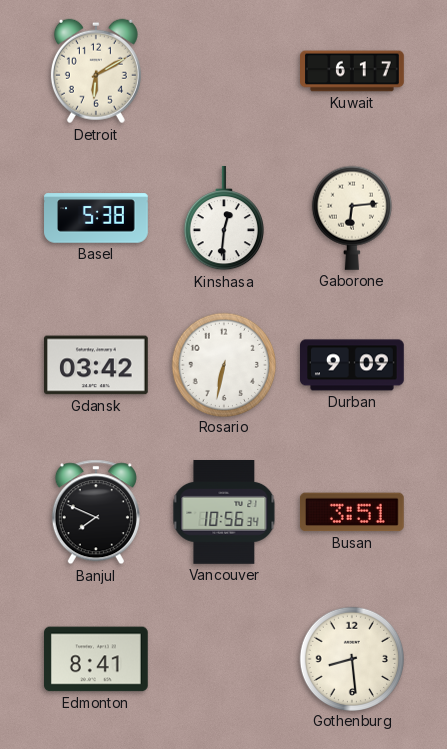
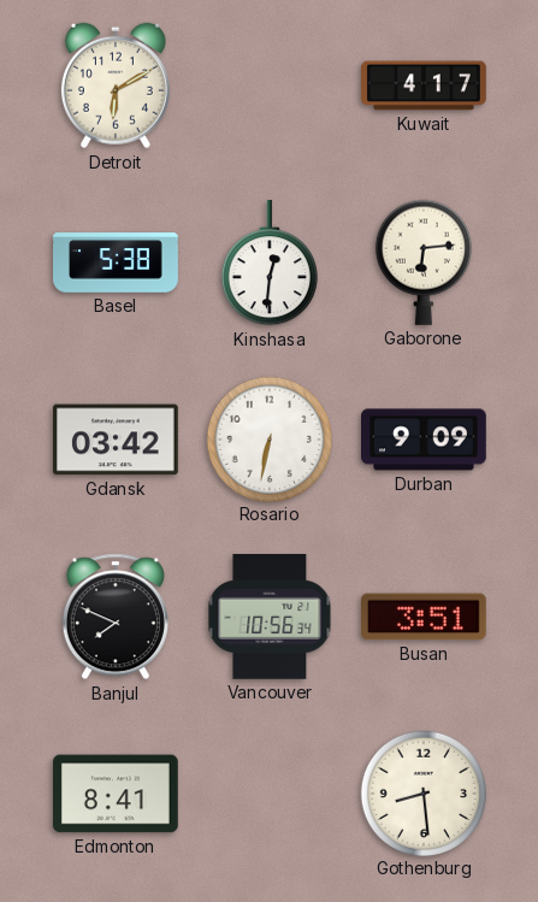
Kuwait: 6:17 -> 4:17 (424, 86)
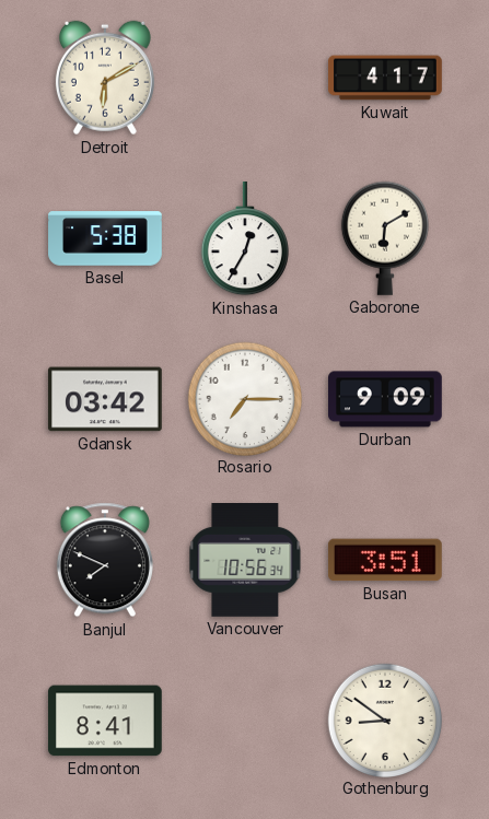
Kinshasa: 12:31 -> 12:35 (245, 239)
Gaborone: 6:14 -> 6:10 (385, 238)
Rosario: 6:32 -> 7:15 (244, 398)
Gothenburg: 8:29 -> 8:51 (384, 719)
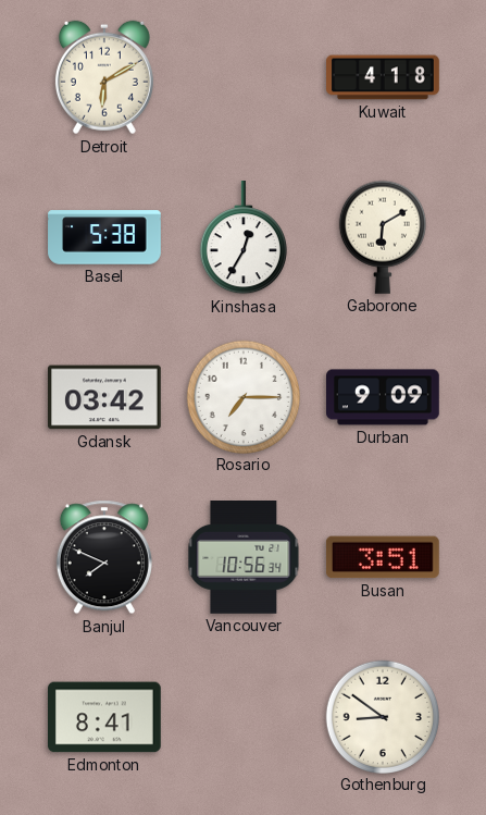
Kuwait: 4:17 -> 4:18 (383, 77)
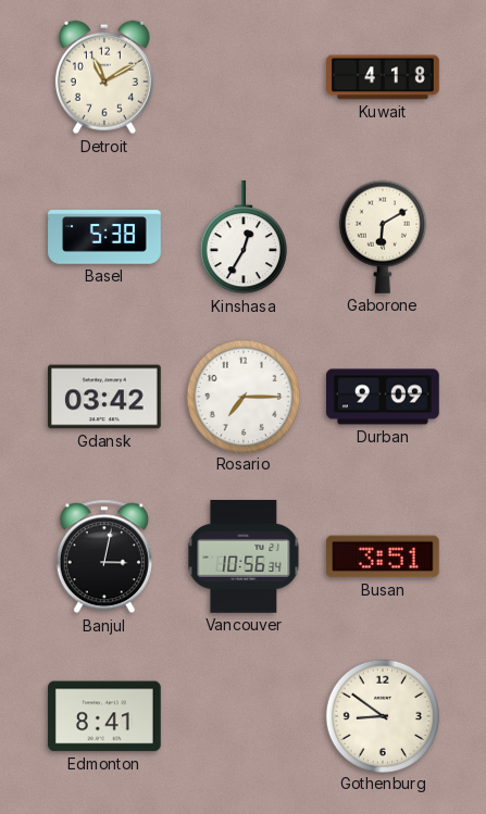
Detroit: 6:10 -> 11:10 (104, 77)
Banjul: 7:49 -> 3:02 (104, 556)
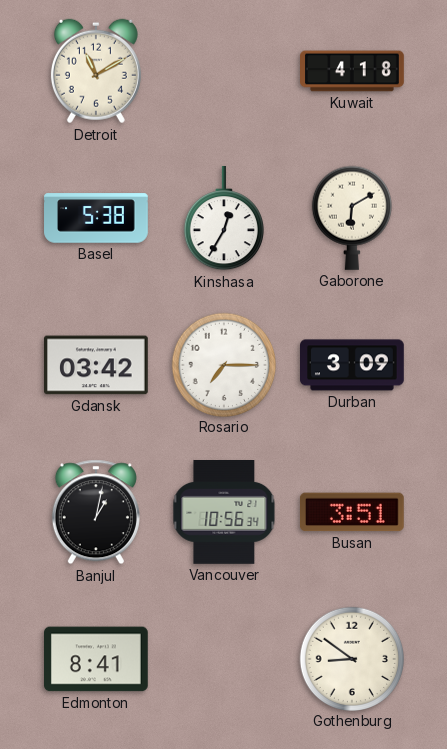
Durban: 9:09 -> 3:09 (353, 365)
Banjul: 3:02 -> 1:02 (96, 512)
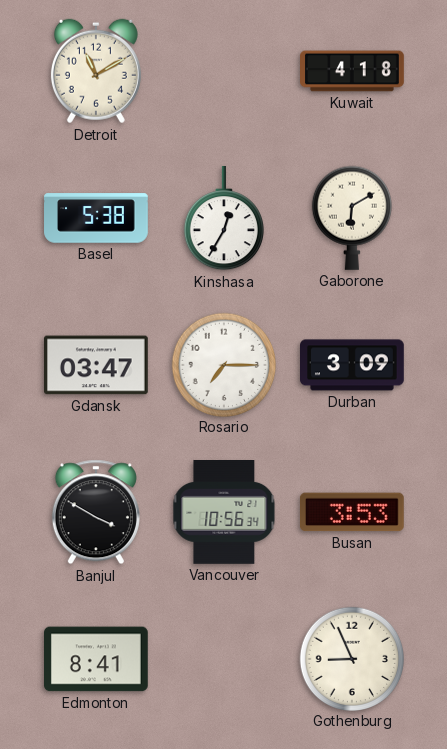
Gdansk: 03:42 -> 03:47 (97, 365)
Banjul: 1:02 -> 3:50 (96, 512)
Busan: 3:51 -> 3:53 (352, 512)
Gothenburg: 8:51 -> 8:56 (351, 658)
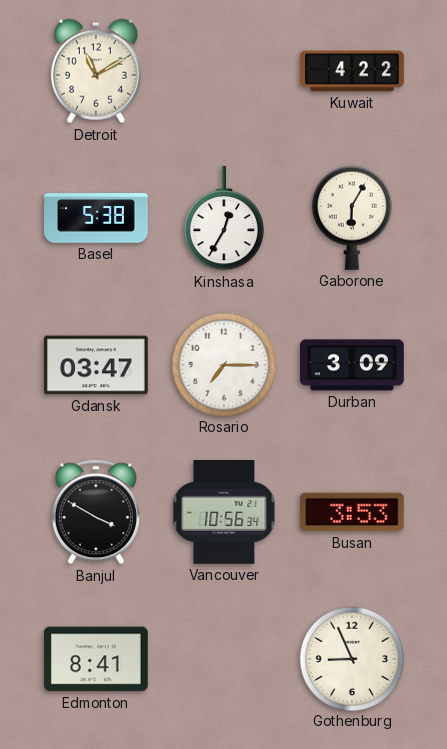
Kuwait: 4:18 -> 4:22 (352, 71)
Gaborone: 6:10 -> 6:05 (352, 218)
